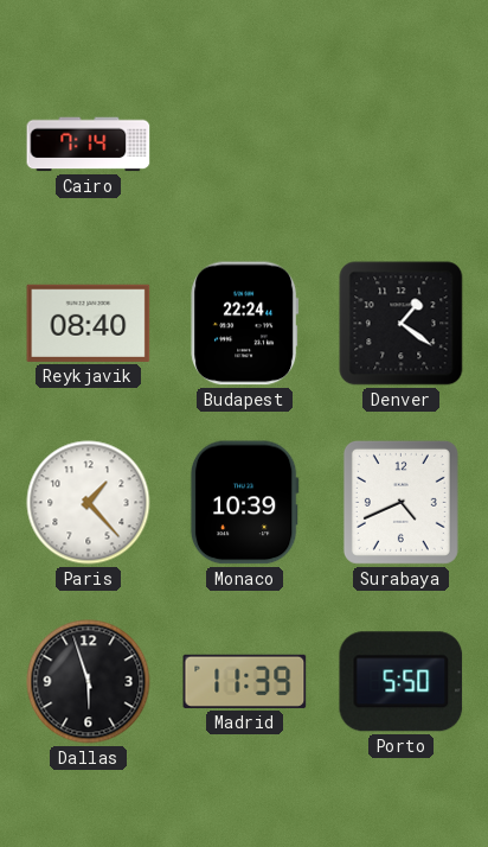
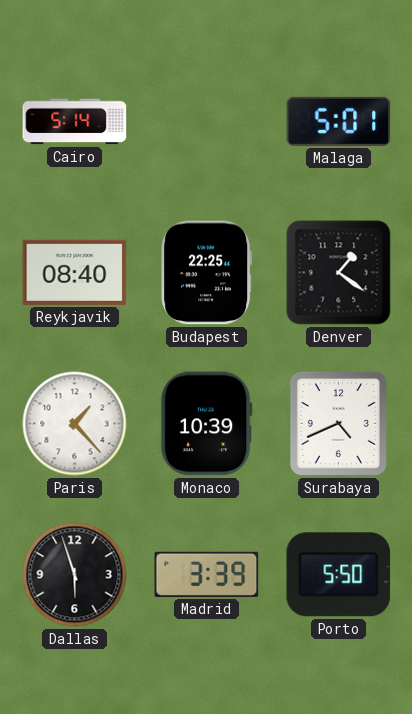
Cairo: 7:14 -> 5:14 (75, 122)
Malaga: none -> 5:01 (339, 121)
Budapest: 22:24 -> 22:25 (207, 273)
Madrid: 11:39 -> 3:39 (207, 574)
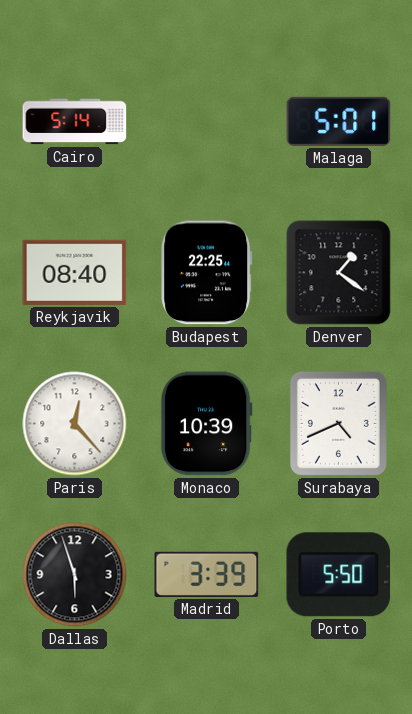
Paris: 1:23 -> 12:23 (75, 424)
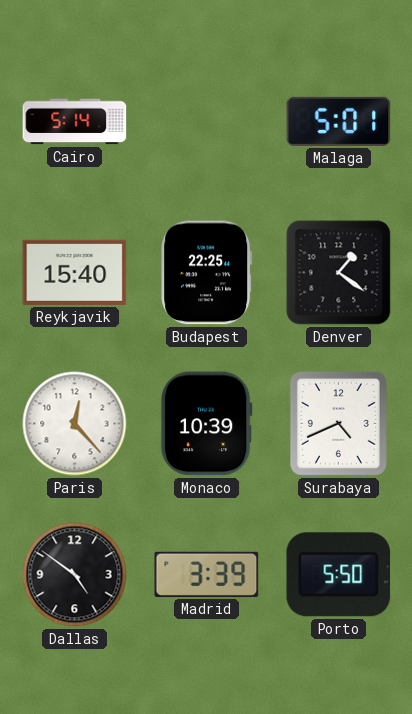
Reykjavik: 08:40 -> 15:40 (75, 272)
Dallas: 5:57 -> 4:51 (75, 575)
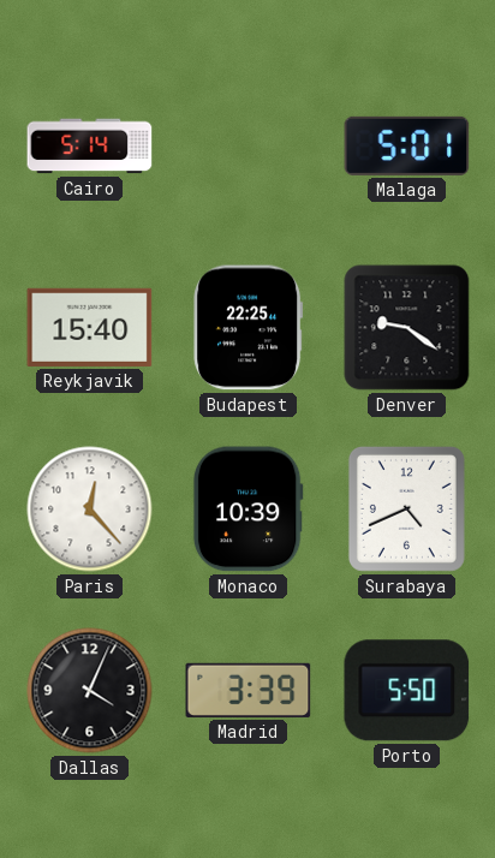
Denver: 1:21 -> 9:21 (407, 328)
Dallas: 4:51 -> 4:04 (90, 691)
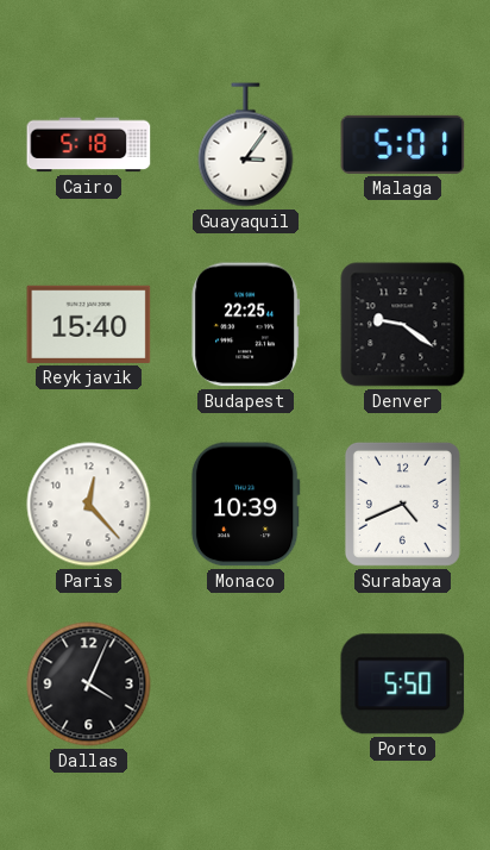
Cairo: 5:14 -> 5:18 (89, 145)
Guayaquil: none -> 3:06 (246, 145)
Madrid: 3:39 -> none (249, 690)
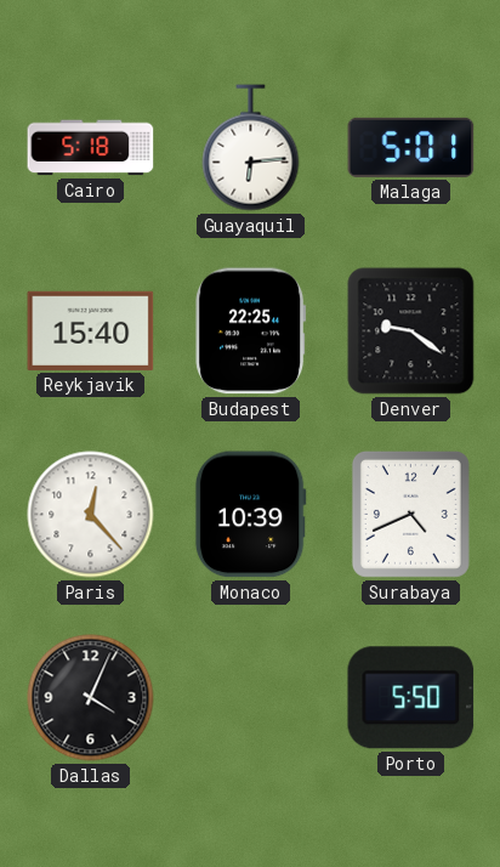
Guayaquil: 3:06 -> 6:14 (251, 148)
